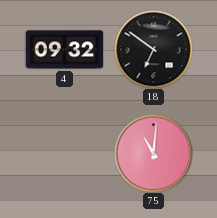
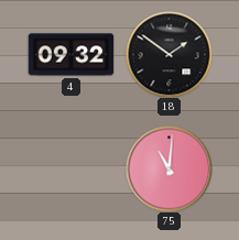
18: 6:51 -> 1:51 (169, 54)
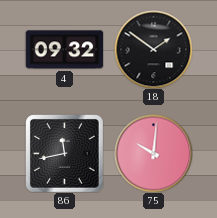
86: none -> 11:43 (65, 154)
75: 11:01 -> 10:01 (153, 153)
